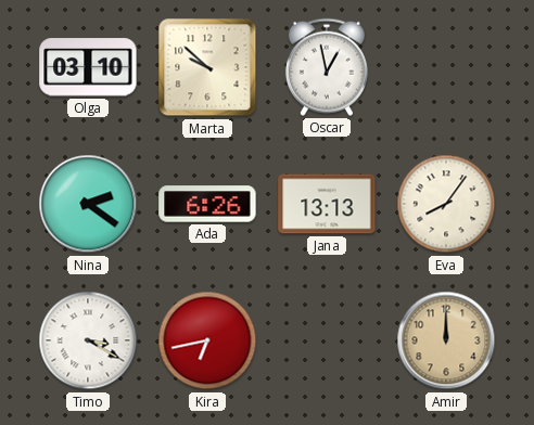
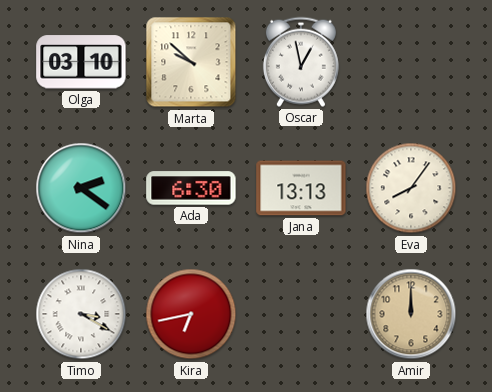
Ada: 6:26 -> 6:30 (191, 188)
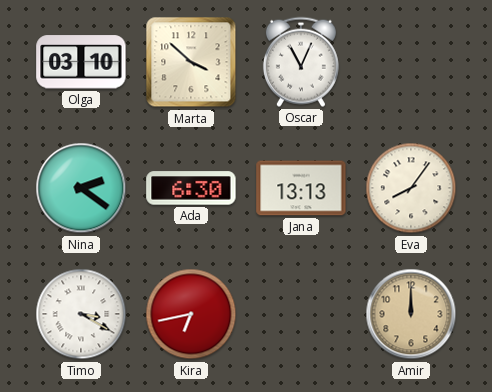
Marta: 9:52 -> 3:52 (191, 62)
Oscar: 12:58 -> 11:04 (301, 62)
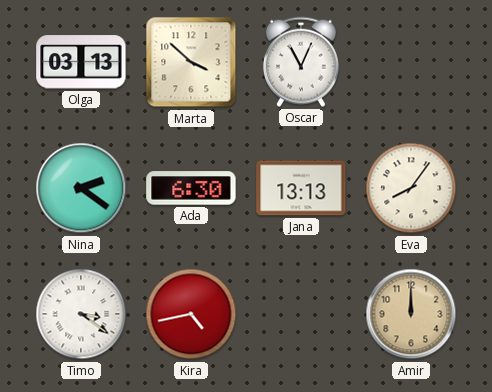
Olga: 03:10 -> 03:13 (81, 62)
Timo: 3:20 -> 3:21 (81, 314)
Kira: 6:43 -> 4:43 (191, 314)
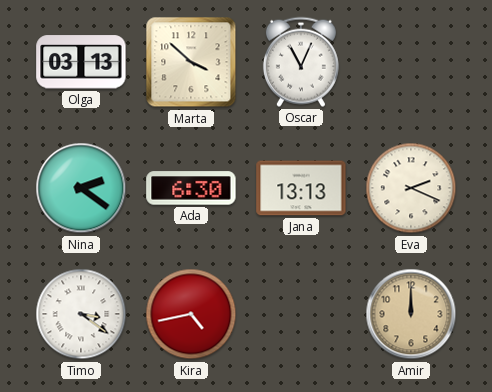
Eva: 8:06 -> 2:19 (411, 188)
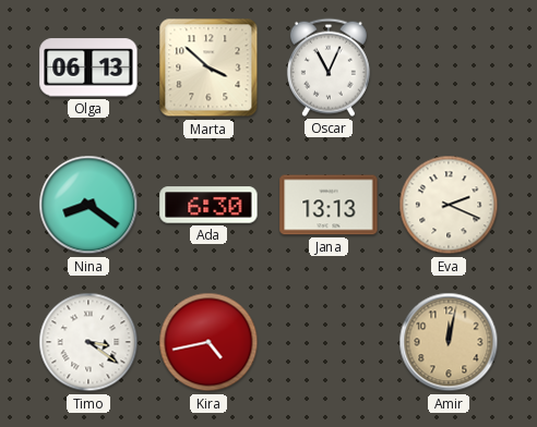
Olga: 03:13 -> 06:13 (88, 68)
Nina: 2:21 -> 8:21 (88, 205)
Amir: 12:00 -> 12:02 (449, 342)
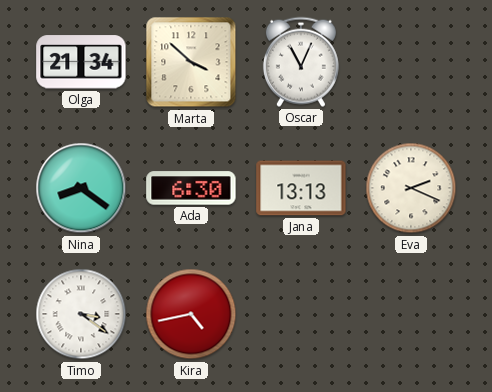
Olga: 06:13 -> 21:34 (81, 62)
Amir: 12:02 -> none (449, 342)
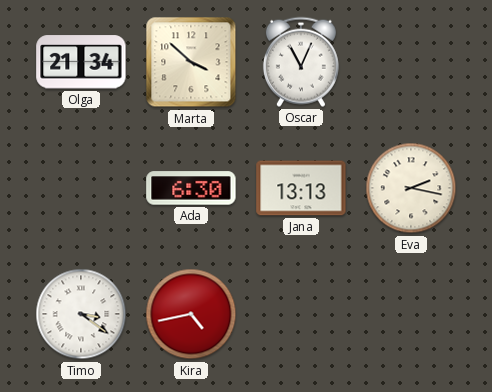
Nina: 8:21 -> none (81, 188)
Eva: 2:19 -> 2:17 (411, 188)
